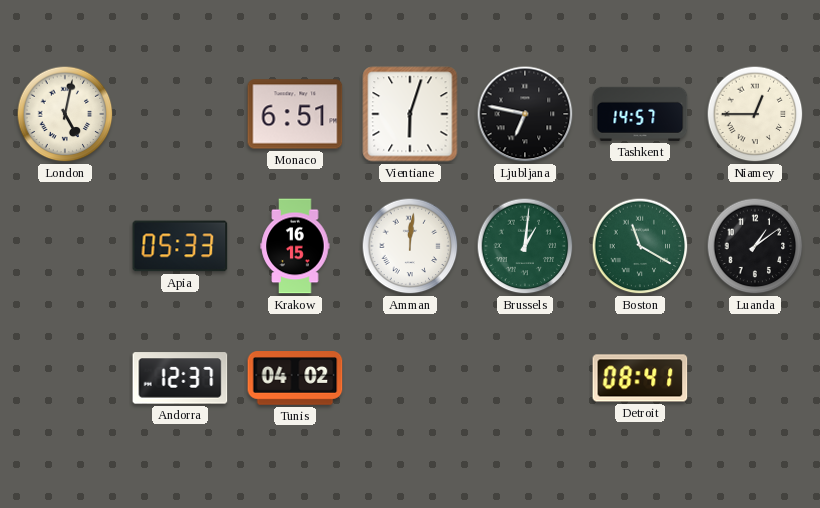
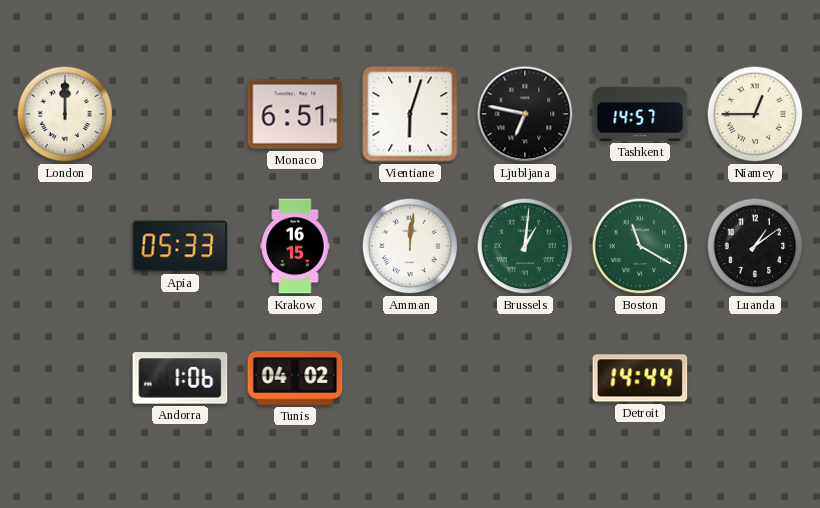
London: 5:02 -> 12:00 (65, 114)
Andorra: 12:37 -> 1:06 (180, 378)
Detroit: 08:41 -> 14:44 (640, 378)
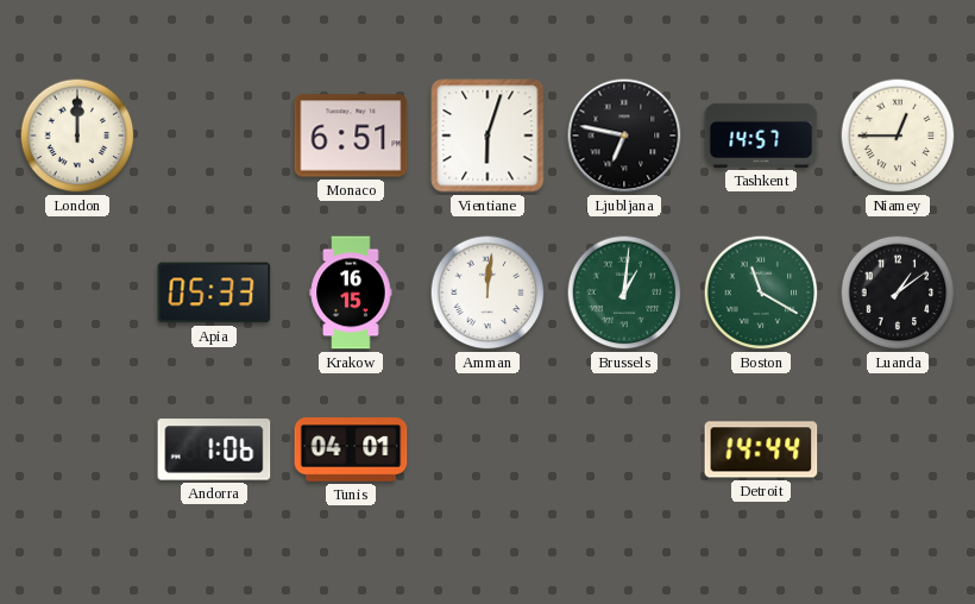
Tunis: 04:02 -> 04:01 (351, 449)
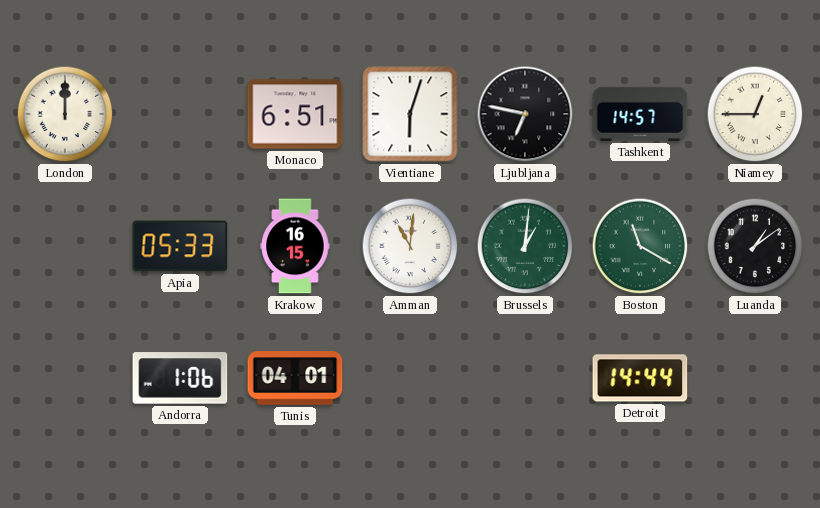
Amman: 12:01 -> 11:01 (410, 246)
